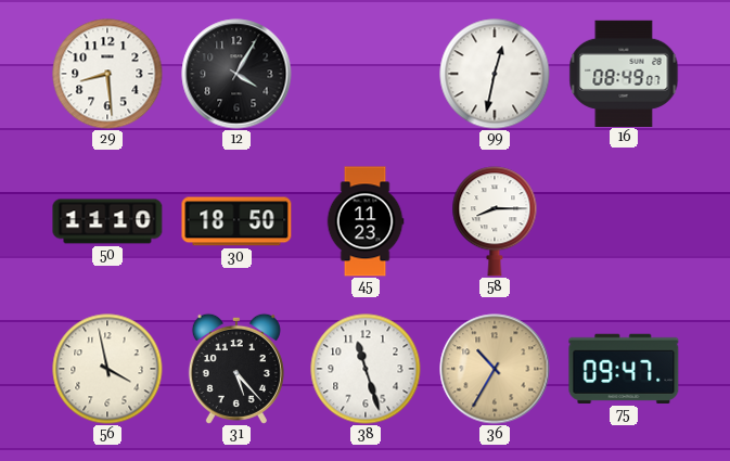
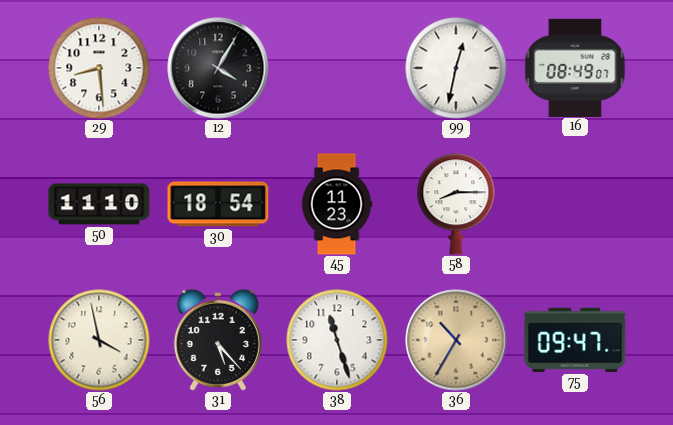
30: 18:50 -> 18:54 (218, 204)
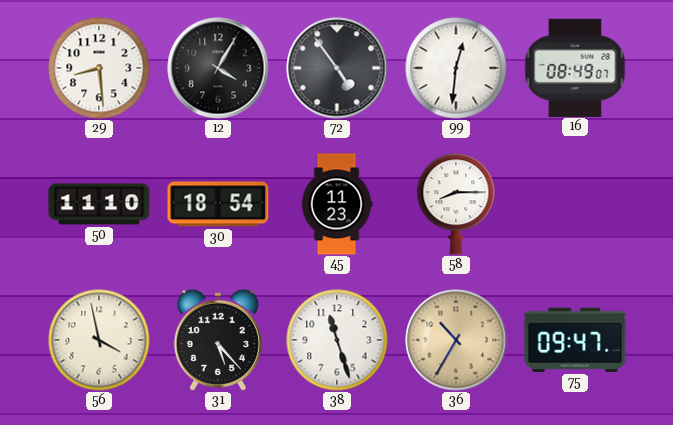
72: none -> 4:54 (337, 68)
99: 12:32 -> 12:31 (456, 68)
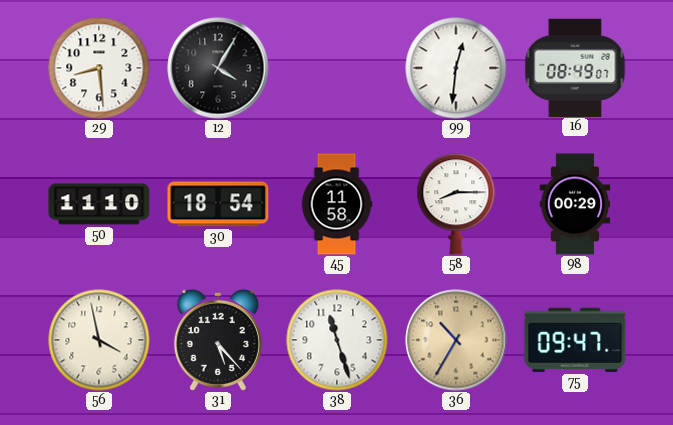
72: 4:54 -> none (337, 68)
45: 11:23 -> 11:58 (337, 204)
98: none -> 00:29 (575, 204)
